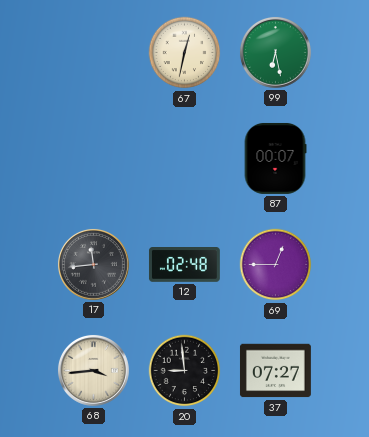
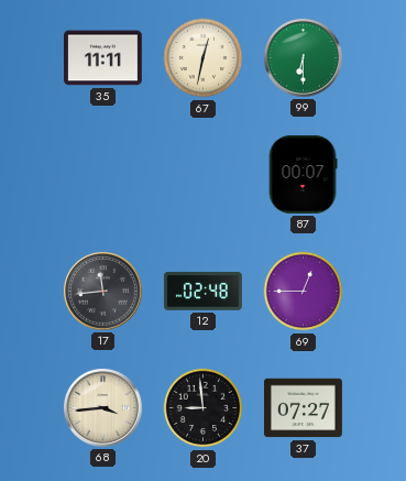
35: none -> 11:11 (102, 58)
99: 6:28 -> 6:30 (303, 57)
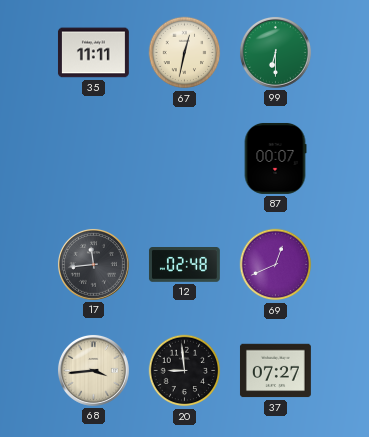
69: 12:45 -> 12:41 (276, 265)
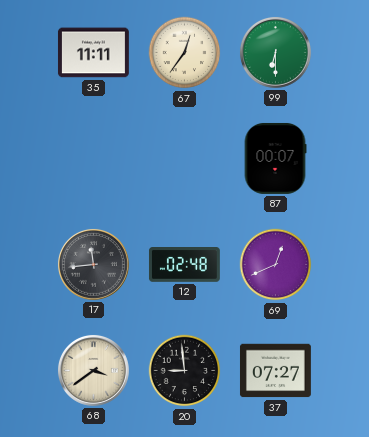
67: 12:32 -> 12:36 (185, 53)
68: 3:44 -> 3:39 (93, 370)
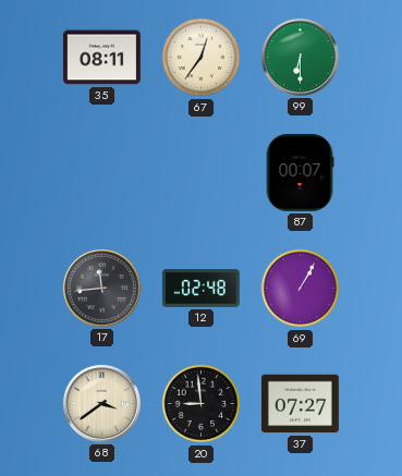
35: 11:11 -> 08:11 (101, 58)
69: 12:41 -> 1:05 (301, 289)
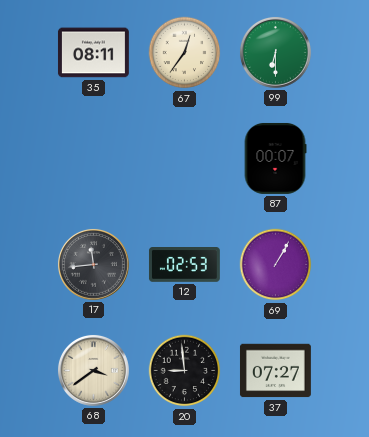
12: 02:48 -> 02:53 (184, 265)
